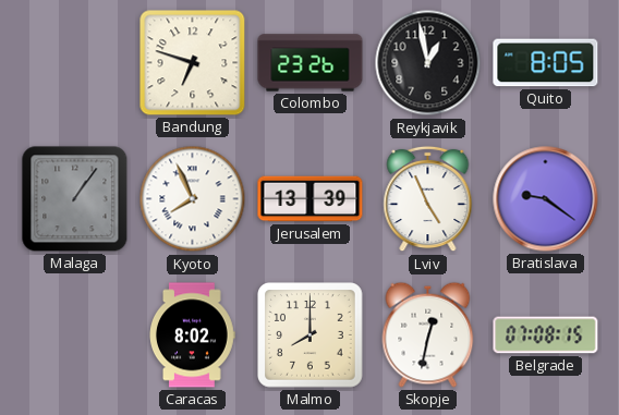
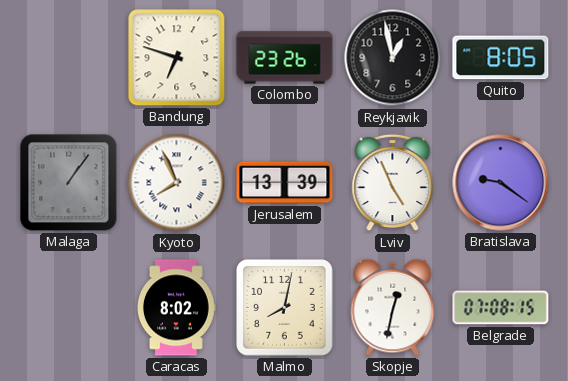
Malmo: 8:00 -> 8:02 (285, 308)
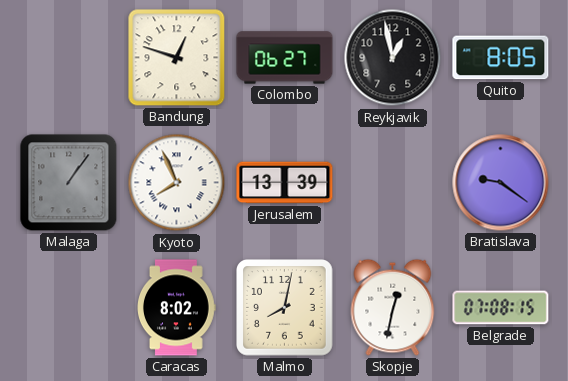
Bandung: 6:48 -> 12:48 (177, 58)
Colombo: 23:26 -> 06:27 (285, 58)
Lviv: 4:56 -> none (393, 183)
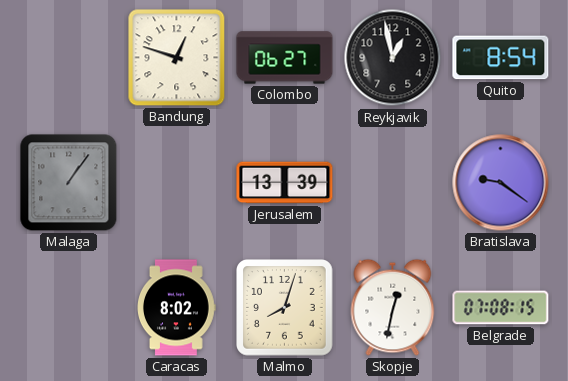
Quito: 8:05 -> 8:54 (501, 58)
Kyoto: 7:56 -> none (177, 183)
Malmo: 8:02 -> 8:03 (285, 308)
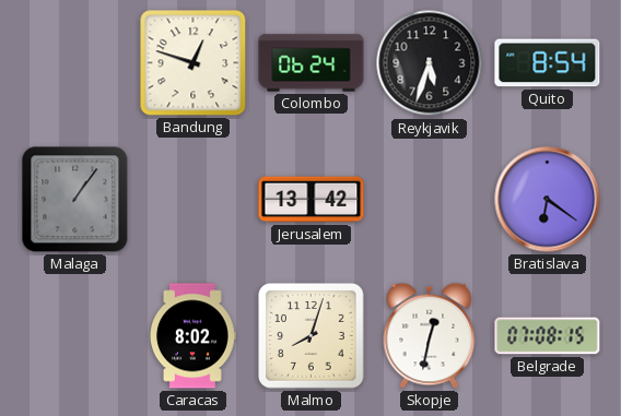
Colombo: 06:27 -> 06:24 (312, 63)
Reykjavik: 12:58 -> 5:33 (430, 63)
Jerusalem: 13:39 -> 13:42 (312, 200)
Bratislava: 9:21 -> 6:21 (548, 200)
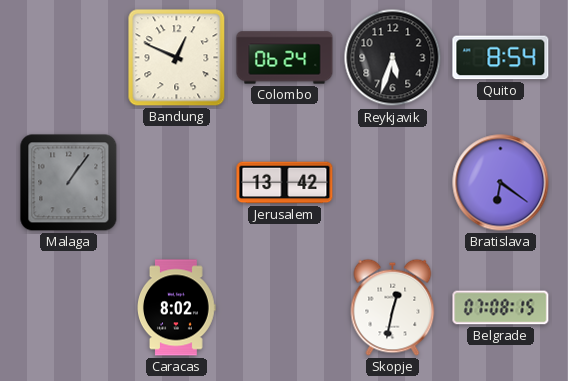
Bandung: 12:48 -> 12:49 (177, 58)
Malmo: 8:03 -> none (312, 336)
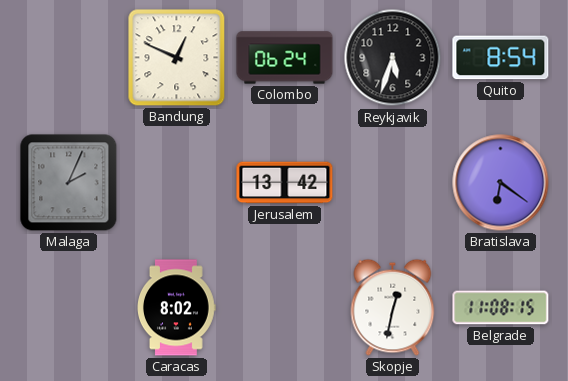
Malaga: 1:06 -> 2:04 (69, 183)
Belgrade: 07:08 -> 11:08 (501, 308)
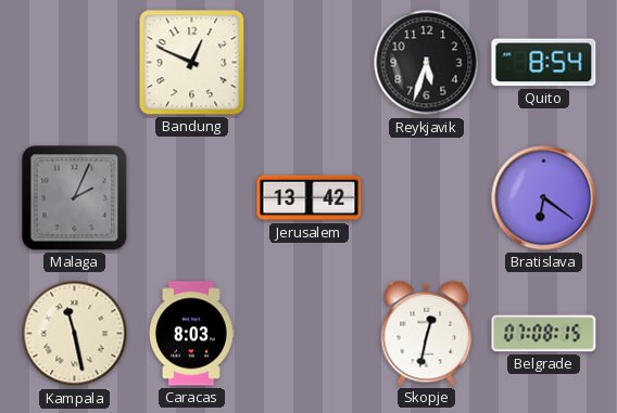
Colombo: 06:24 -> none (285, 58)
Kampala: none -> 11:28 (75, 334)
Caracas: 8:02 -> 8:03 (192, 334)
Belgrade: 11:08 -> 07:08 (544, 334)
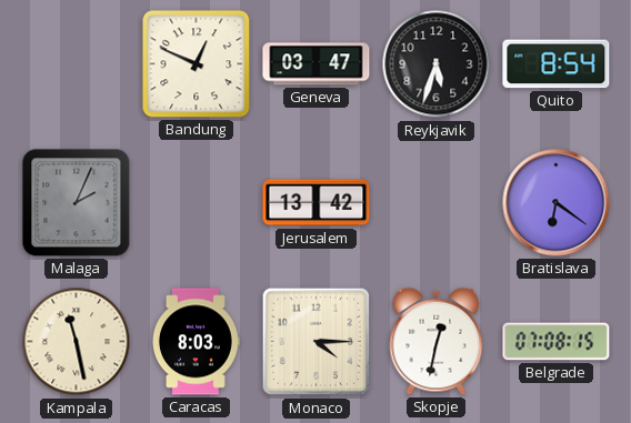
Geneva: none -> 03:47 (317, 64)
Monaco: none -> 4:15 (317, 342)
